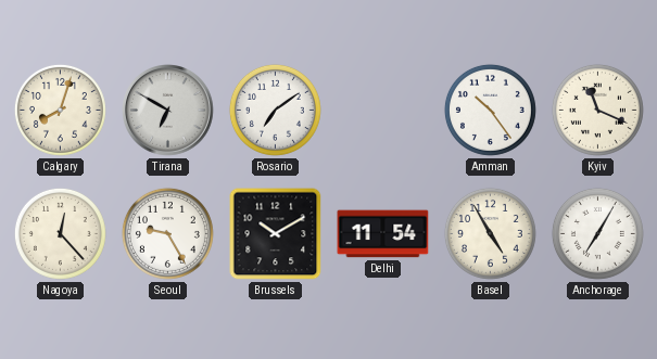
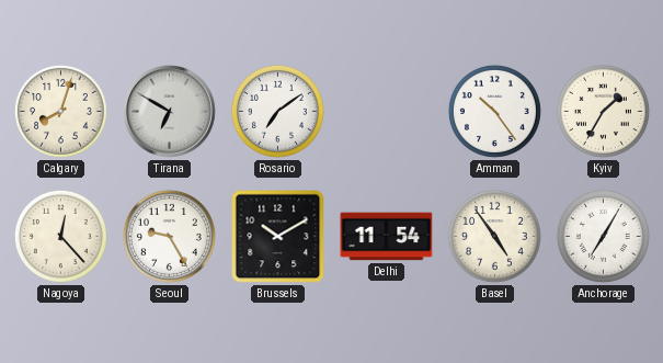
Kyiv: 11:19 -> 1:35 (603, 111)
Basel: 4:55 -> 4:54 (494, 236)
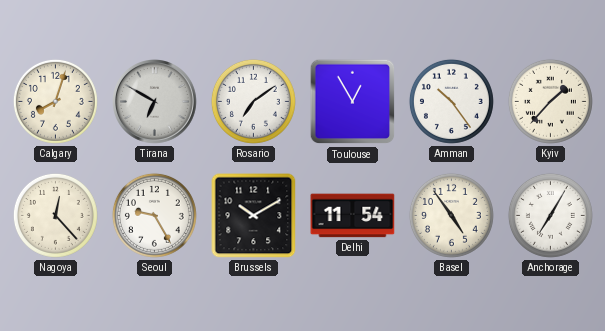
Toulouse: none -> 12:55 (353, 102)
Kyiv: 1:35 -> 1:37 (550, 101)
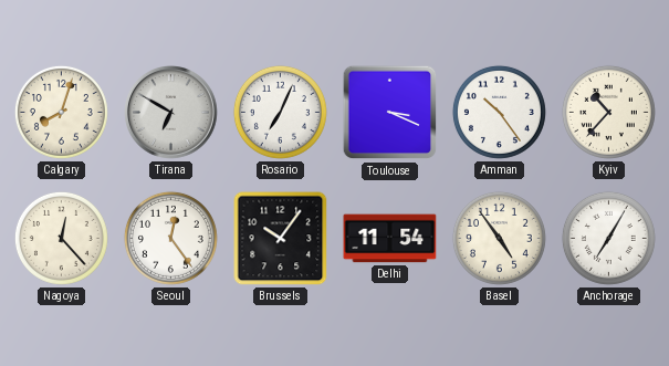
Rosario: 7:09 -> 7:04 (280, 112)
Toulouse: 12:55 -> 3:19 (390, 113)
Kyiv: 1:37 -> 10:37 (608, 112)
Seoul: 9:25 -> 12:24 (170, 238)
Brussels: 10:10 -> 10:06 (281, 239)
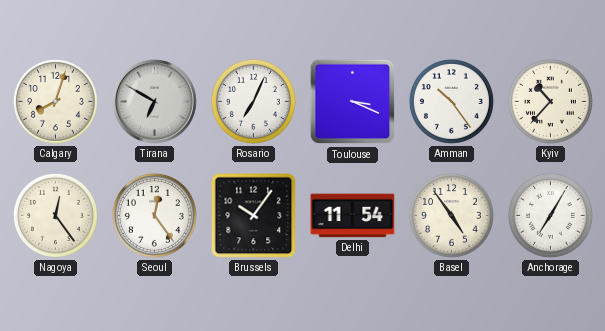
Nagoya: 12:23 -> 12:24 (55, 215)
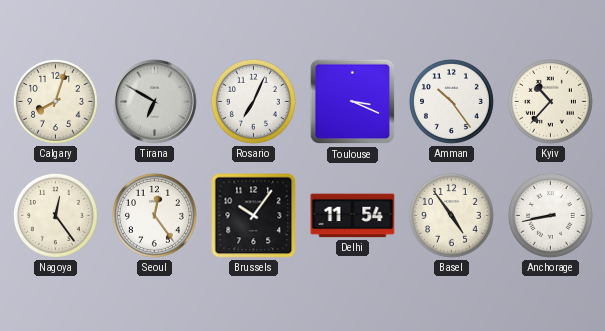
Anchorage: 7:05 -> 8:43 (550, 215)
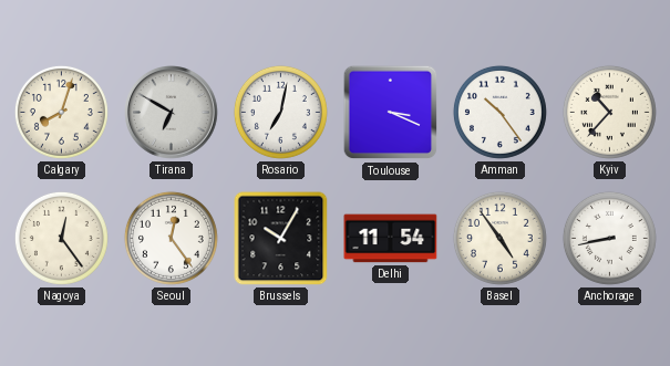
Rosario: 7:04 -> 7:02 (280, 112)
Brussels: 10:06 -> 10:05 (281, 239)
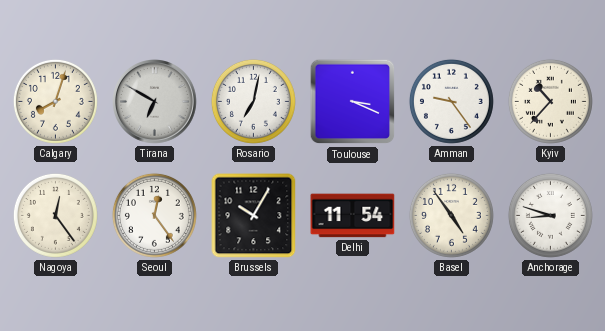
Amman: 10:24 -> 9:24 (451, 101)
Anchorage: 8:43 -> 8:48 (550, 215)
